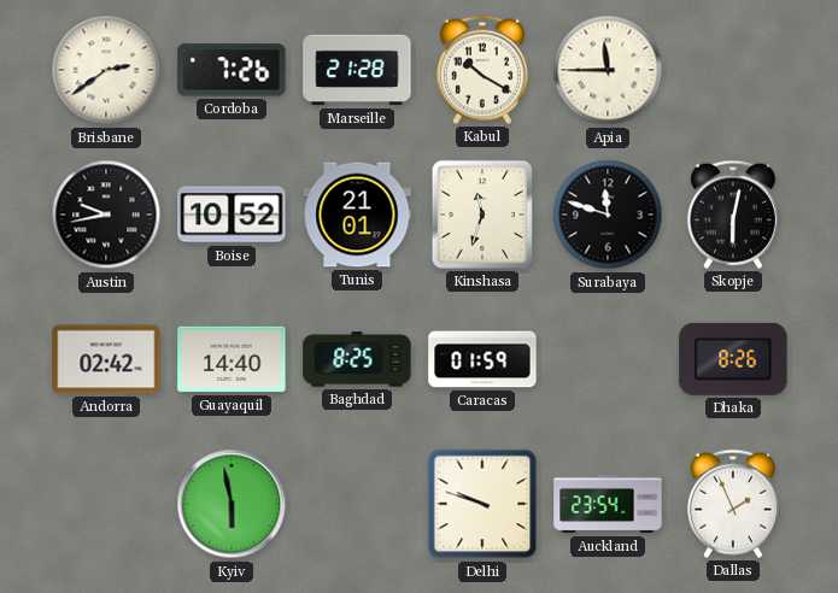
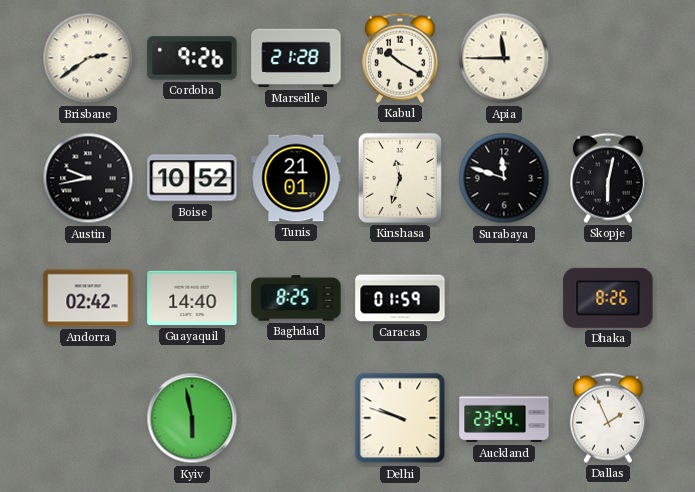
Cordoba: 7:26 -> 9:26 (192, 58)
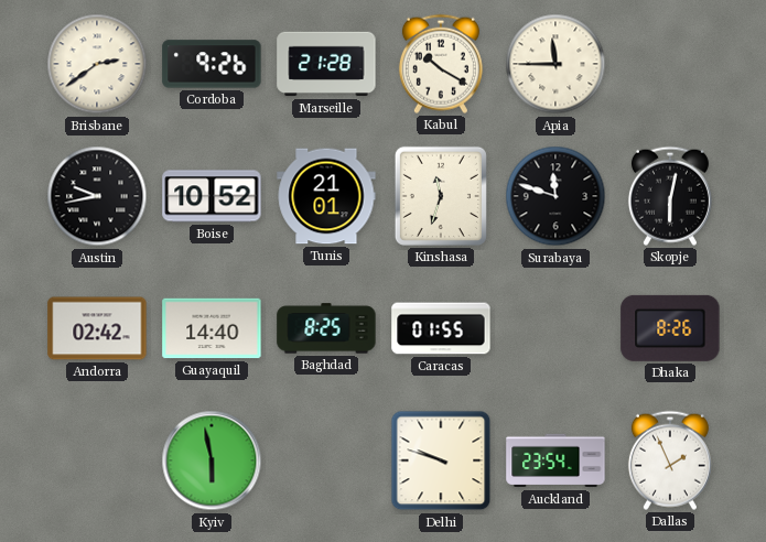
Caracas: 01:59 -> 01:55 (441, 328)
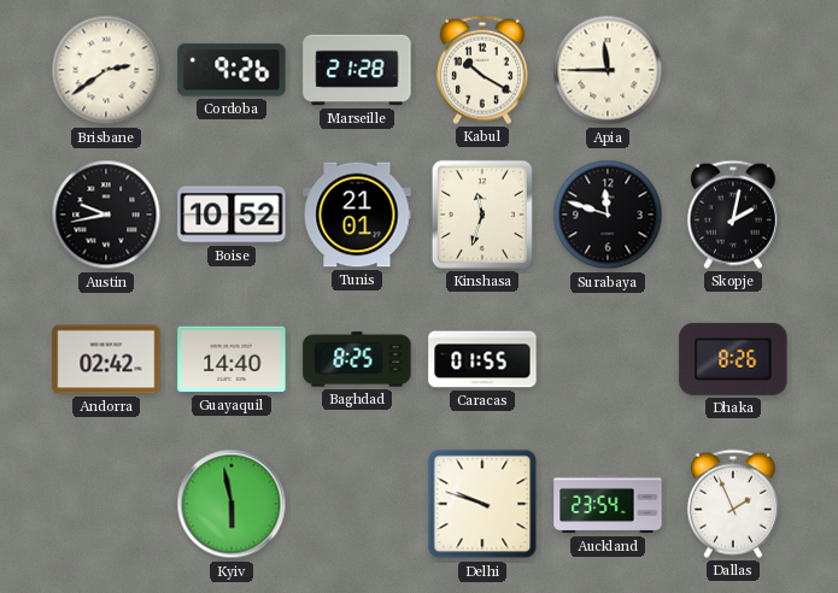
Skopje: 6:02 -> 2:02 (733, 215)
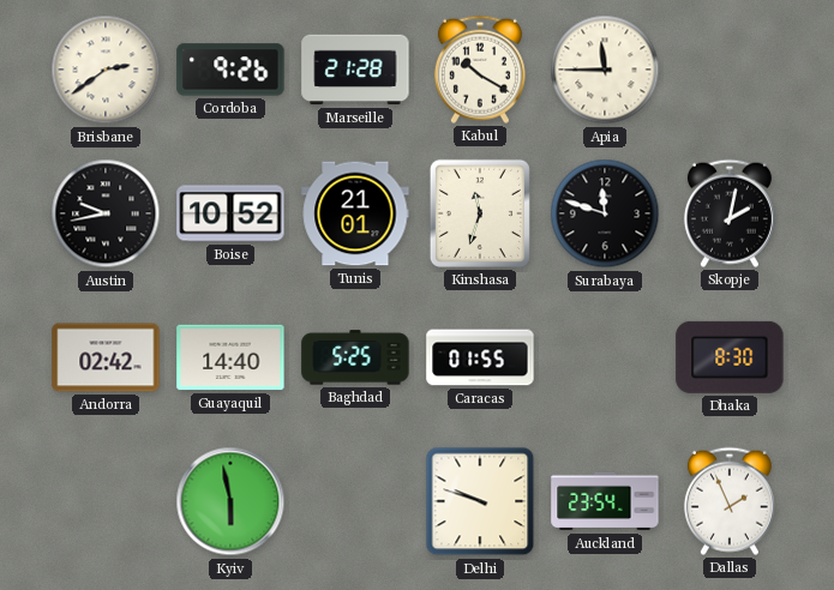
Baghdad: 8:25 -> 5:25 (355, 357)
Dhaka: 8:26 -> 8:30 (730, 357)
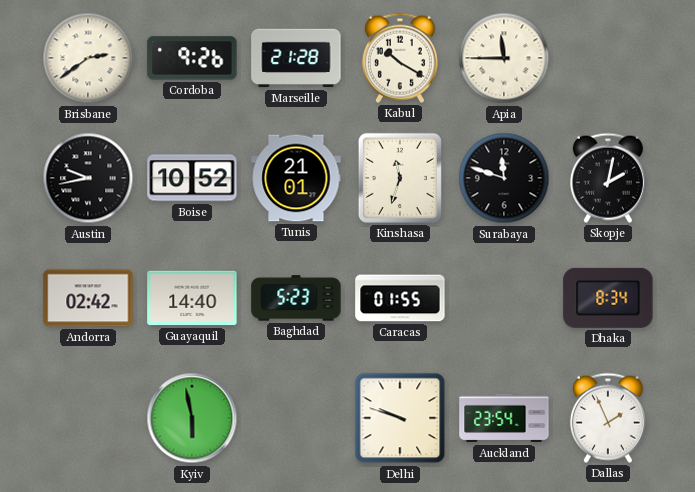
Baghdad: 5:25 -> 5:23 (296, 298)
Dhaka: 8:30 -> 8:34 (608, 298)
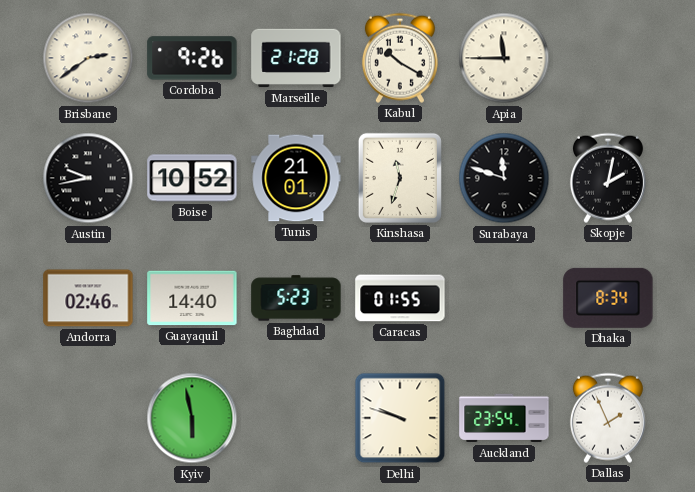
Andorra: 02:42 -> 02:46 (88, 298)
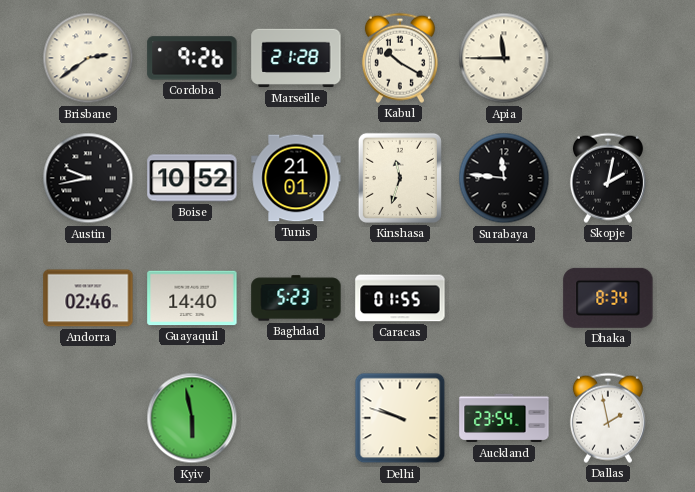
Surabaya: 11:48 -> 11:46 (504, 178)
Dallas: 1:56 -> 1:58 (608, 418)
